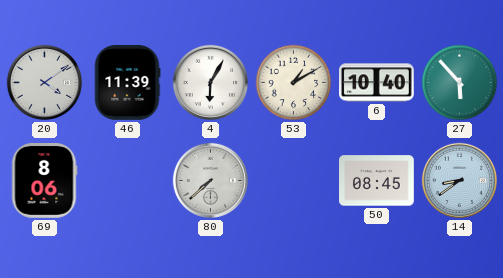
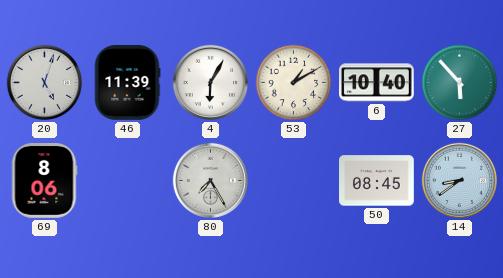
20: 4:09 -> 5:03 (44, 82)
80: 7:38 -> 7:25 (210, 180)
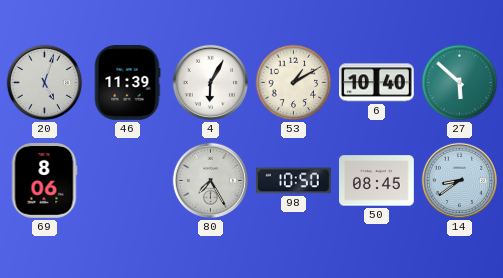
27: 5:53 -> 5:52 (460, 83)
98: none -> 10:50 (294, 181)
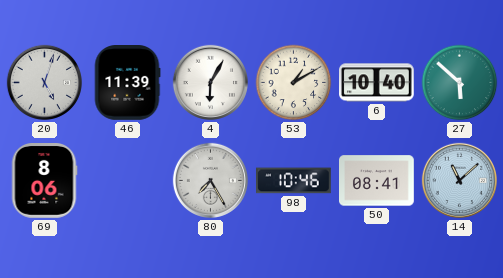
98: 10:50 -> 10:46 (294, 181)
50: 08:45 -> 08:41 (377, 181)
14: 8:39 -> 11:08 (459, 180)
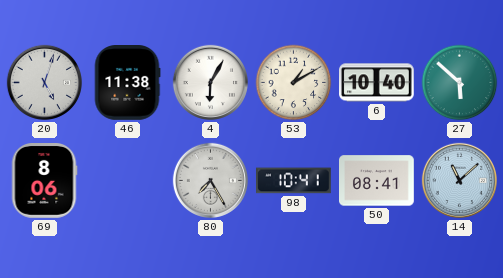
46: 11:39 -> 11:38 (127, 83)
98: 10:46 -> 10:41 (294, 181)
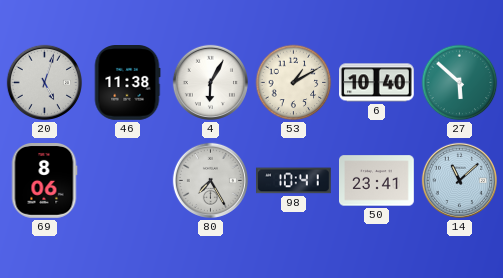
50: 08:41 -> 23:41 (377, 181)
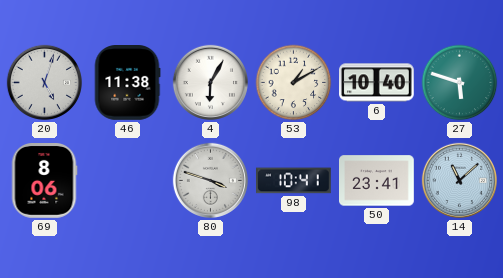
27: 5:52 -> 5:48 (460, 83)
80: 7:25 -> 3:48 (210, 180)
